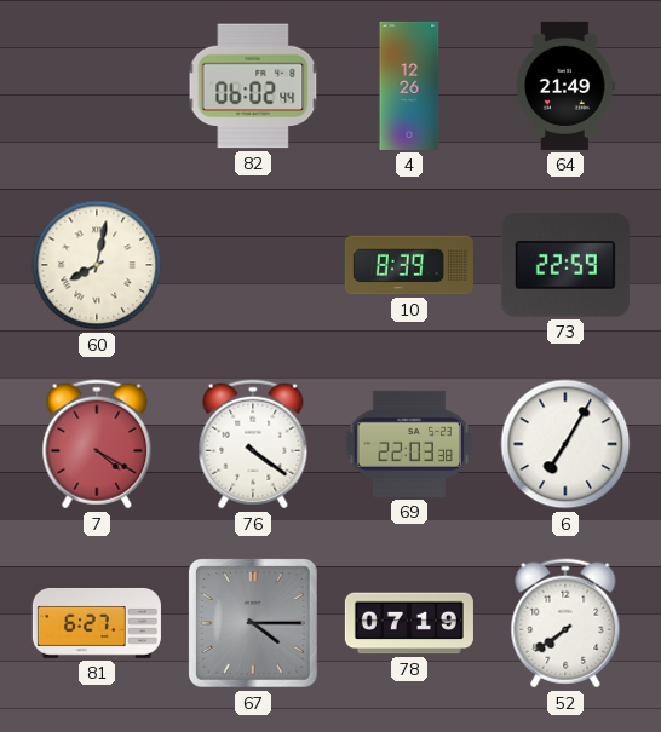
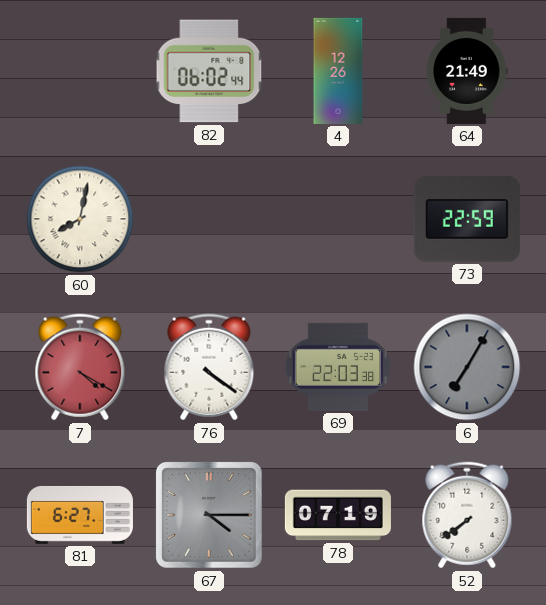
10: 8:39 -> none (409, 265)
6 dial: white -> grey (467, 367)
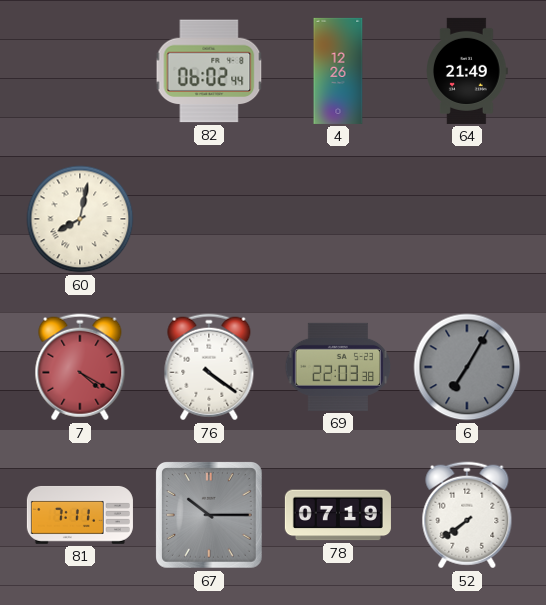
73: 22:59 -> none (467, 220)
81: 6:27 -> 7:11 (80, 515)
67: 4:15 -> 10:15 (210, 516)
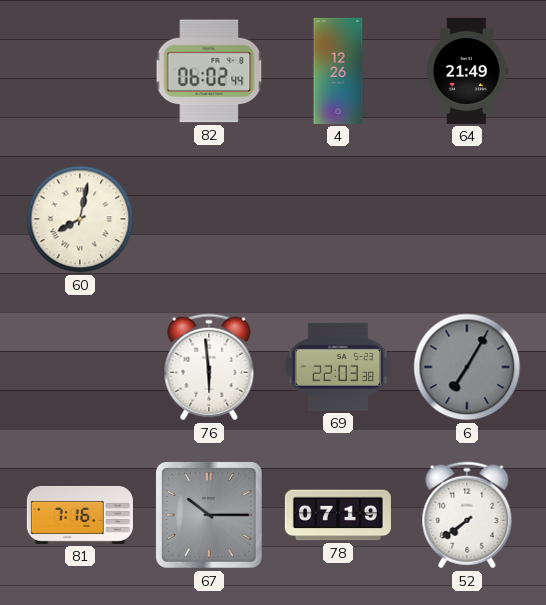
7: 4:20 -> none (80, 367)
76: 4:21 -> 5:59 (209, 367)
81: 7:11 -> 7:16 (80, 515)
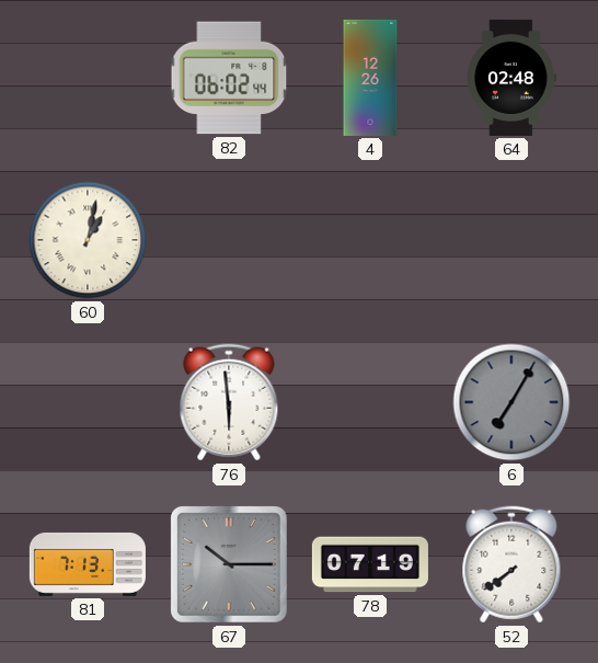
64: 21:49 -> 02:48 (513, 78)
60: 8:02 -> 1:02 (88, 240)
69: 22:03 -> none (338, 367)
81: 7:16 -> 7:13 (88, 564)
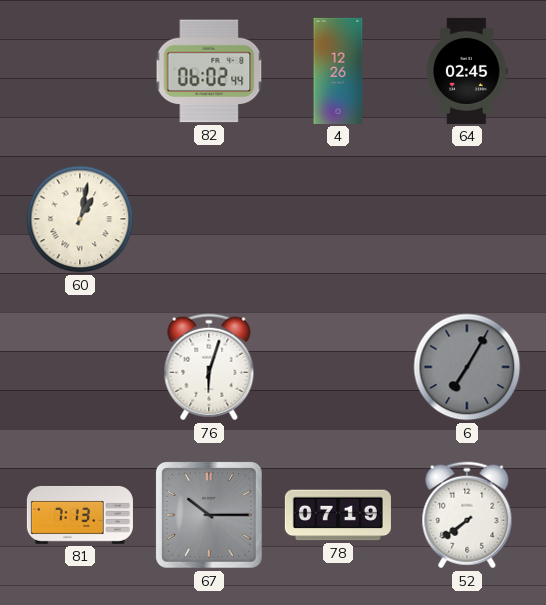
64: 02:48 -> 02:45 (468, 71)
76: 5:59 -> 6:03 (209, 367)
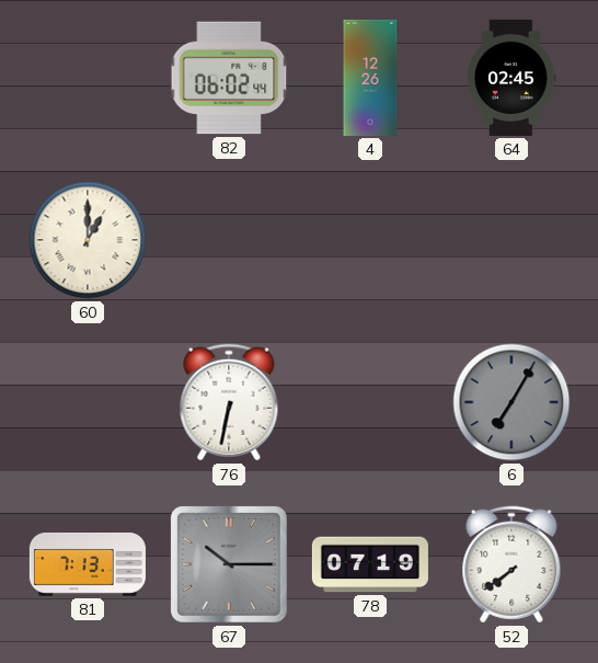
60: 1:02 -> 1:00 (88, 240)
76: 6:03 -> 6:32 (229, 402)
